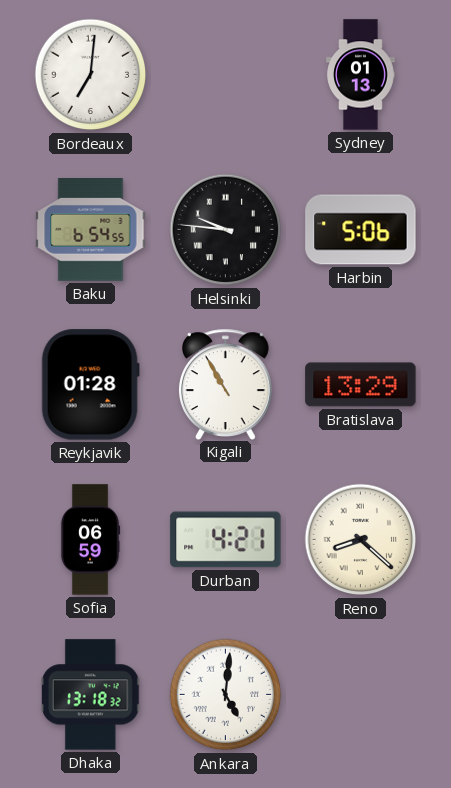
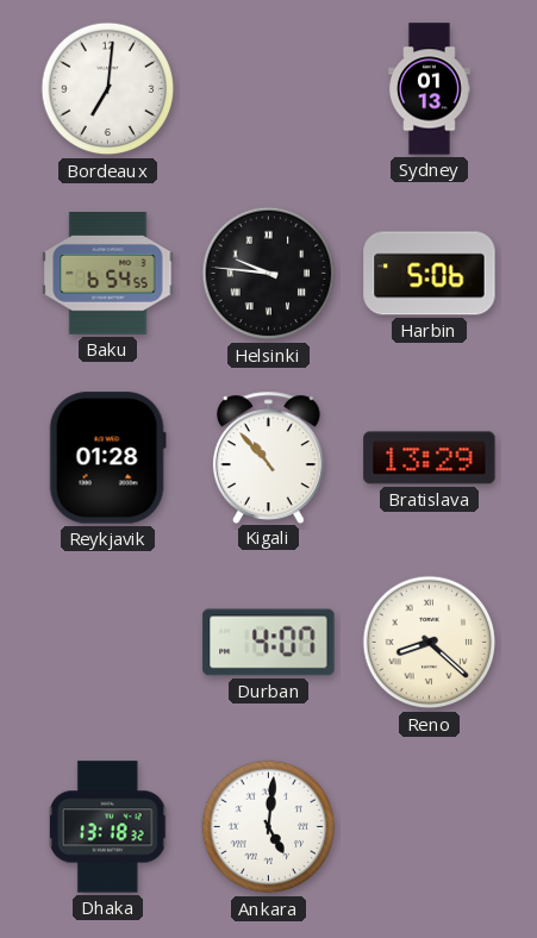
Kigali: 10:55 -> 10:53 (268, 457)
Sofia: 06:59 -> none (90, 540)
Durban: 4:21 -> 4:07 (269, 643)
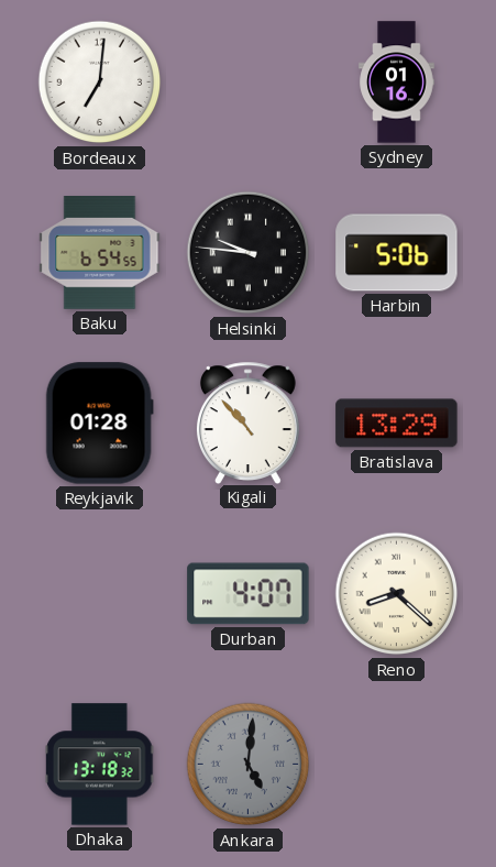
Sydney: 01:13 -> 01:16 (397, 83)
Ankara dial: white -> grey (249, 765)
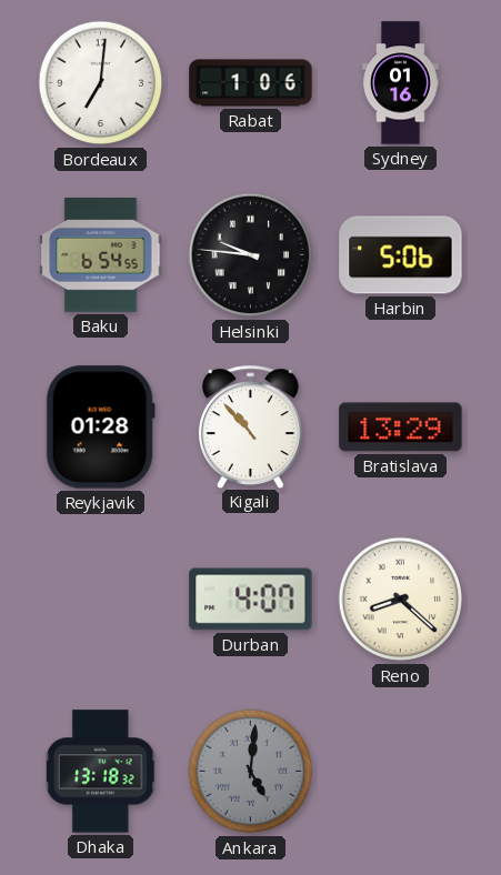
Rabat: none -> 1:06 (251, 83)
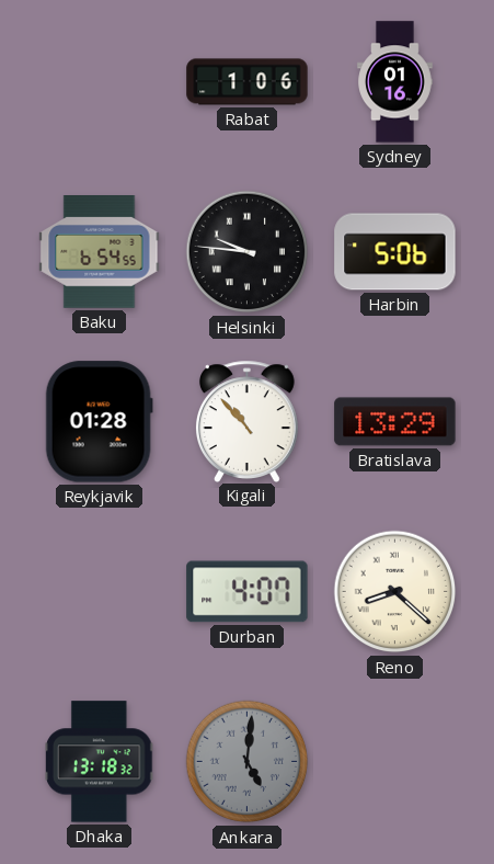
Bordeaux: 7:01 -> none (101, 83)
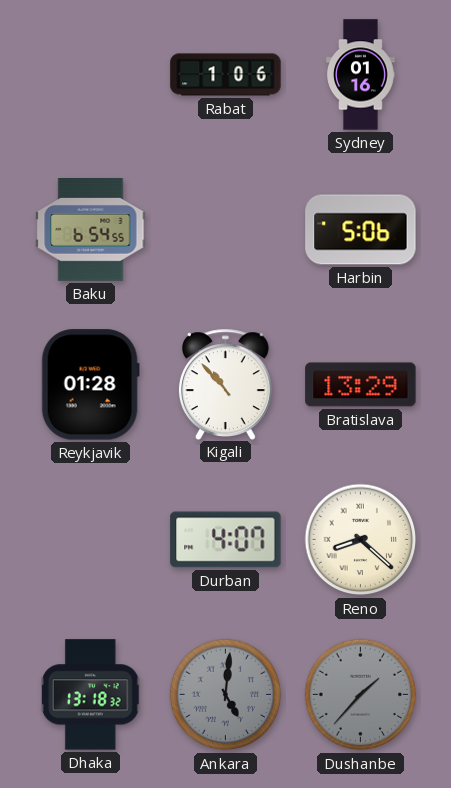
Helsinki: 9:46 -> none (248, 252)
Dushanbe: none -> 1:37 (361, 695)
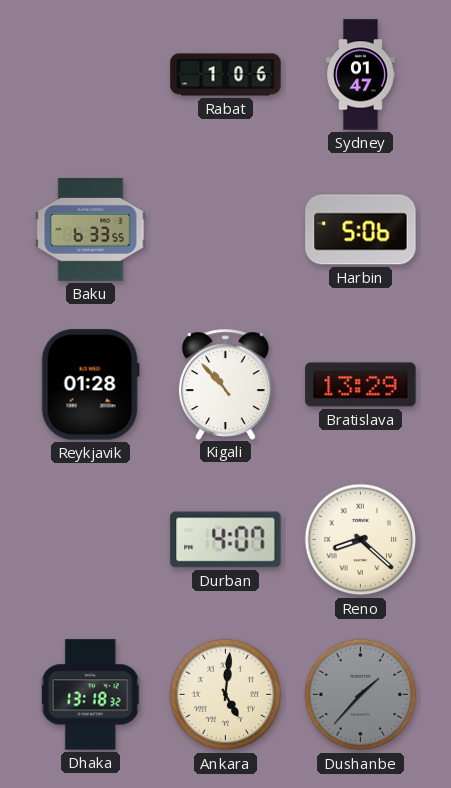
Sydney: 01:16 -> 01:47 (361, 75)
Baku: 6:54 -> 6:33 (91, 230)
Ankara dial: grey -> cream (226, 695)
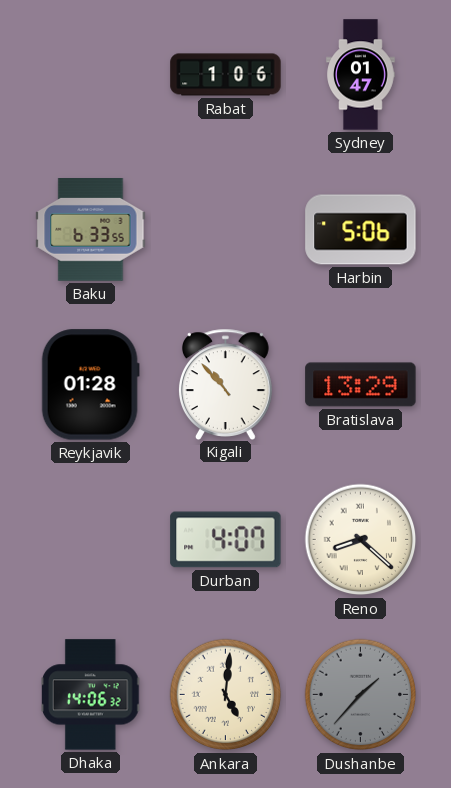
Dhaka: 13:18 -> 14:06 (91, 695)
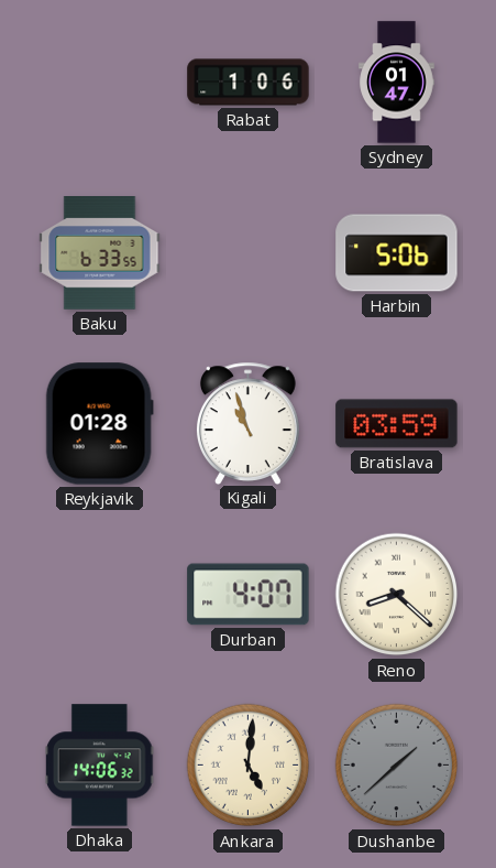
Kigali: 10:53 -> 10:57 (247, 423)
Bratislava: 13:29 -> 03:59 (397, 424)
Dushanbe: 1:37 -> 1:38 (397, 766)
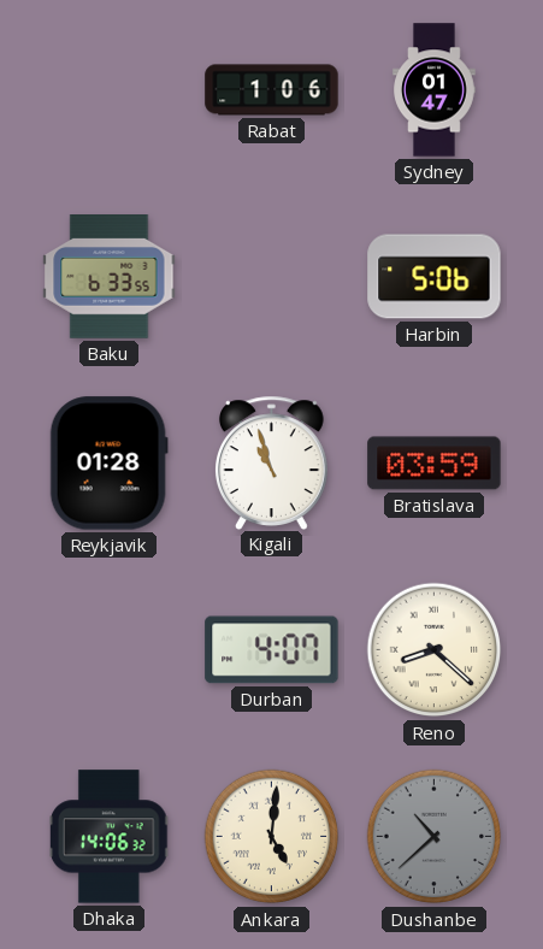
Dushanbe: 1:38 -> 10:38 (435, 837)
